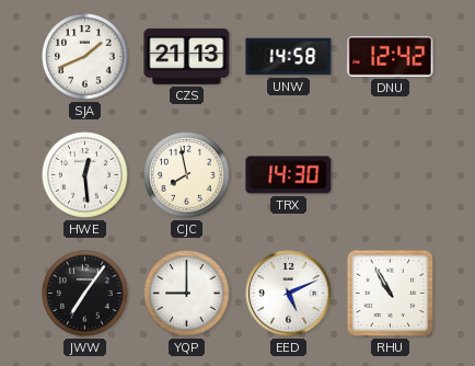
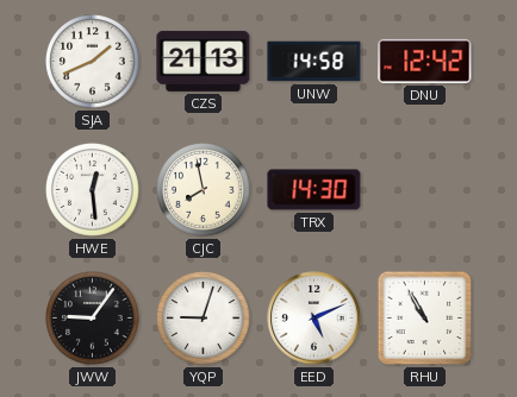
JWW: 7:06 -> 9:06 (93, 319)
YQP: 9:00 -> 9:03 (204, 319)
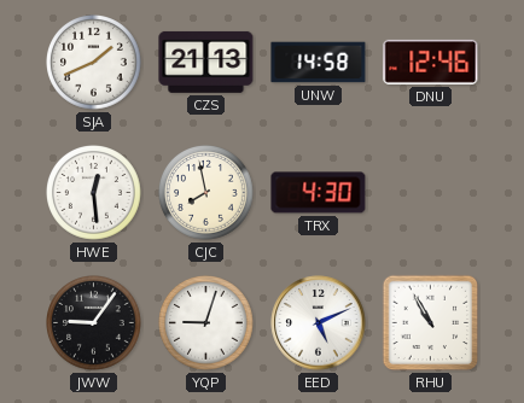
DNU: 12:42 -> 12:46 (431, 62)
TRX: 14:30 -> 4:30 (319, 193)
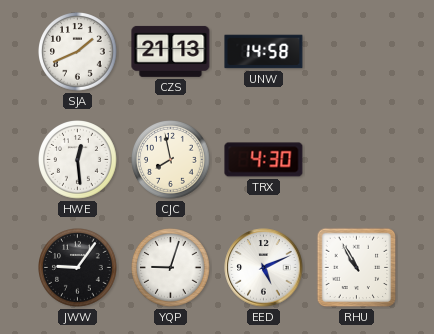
DNU: 12:46 -> none (431, 62)
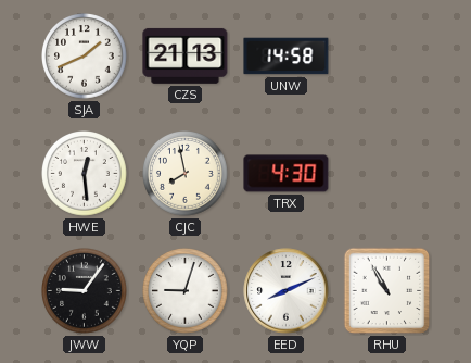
EED: 5:11 -> 8:11 (287, 291)
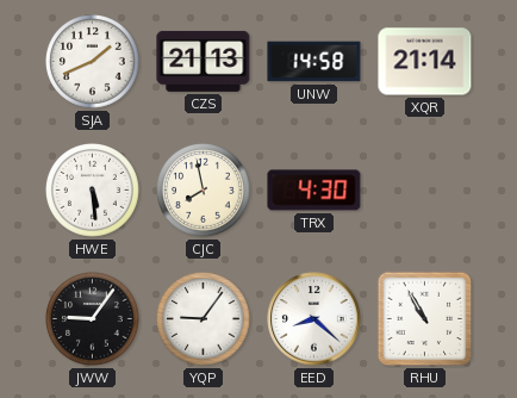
XQR: none -> 21:14 (425, 62)
HWE: 12:29 -> 5:29 (93, 191)
YQP: 9:03 -> 9:06 (204, 319)
EED: 8:11 -> 8:22 (314, 319)
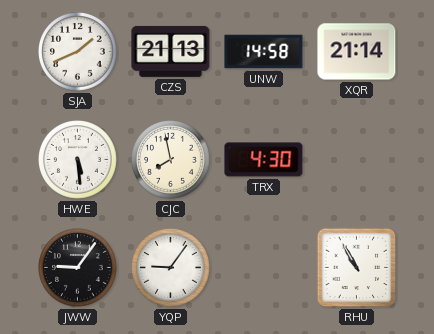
EED: 8:22 -> none (314, 319)
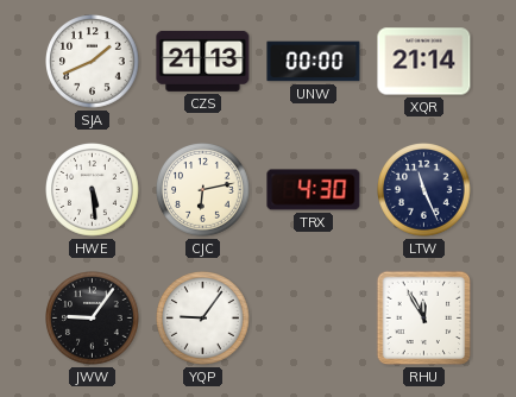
UNW: 14:58 -> 00:00 (314, 62)
CJC: 7:58 -> 6:13 (203, 190)
LTW: none -> 11:26 (424, 190)
RHU: 10:55 -> 11:55 (424, 319)
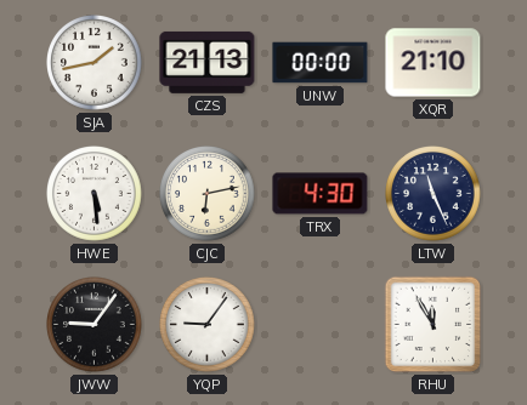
SJA: 1:41 -> 1:43 (95, 63)
XQR: 21:14 -> 21:10 (433, 63)
